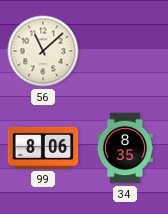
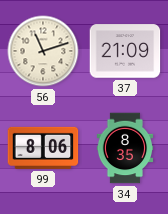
56: 11:08 -> 11:12 (43, 51)
37: none -> 21:09 (125, 51)
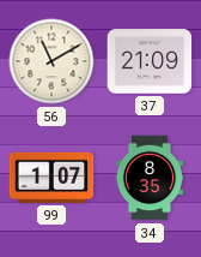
56: 11:12 -> 11:10 (51, 61)
99: 8:06 -> 1:07 (51, 178)
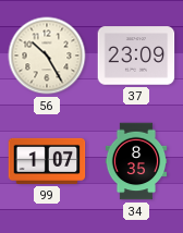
56: 11:10 -> 10:25 (47, 56)
37: 21:09 -> 23:09 (136, 56)
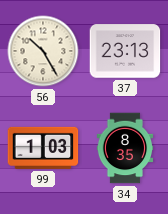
37: 23:09 -> 23:13 (125, 51)
99: 1:07 -> 1:03 (43, 148)
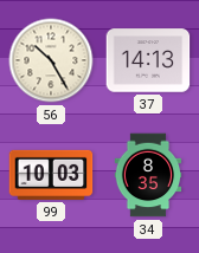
37: 23:13 -> 14:13 (148, 60)
99: 1:03 -> 10:03 (51, 175)
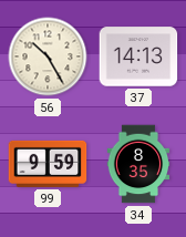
99: 10:03 -> 9:59 (48, 164)
